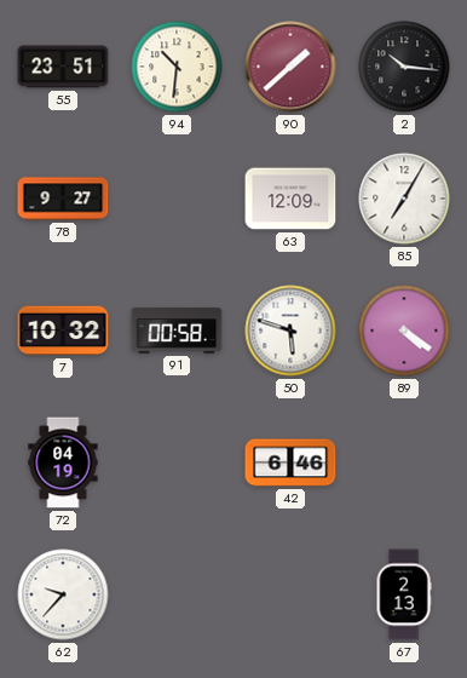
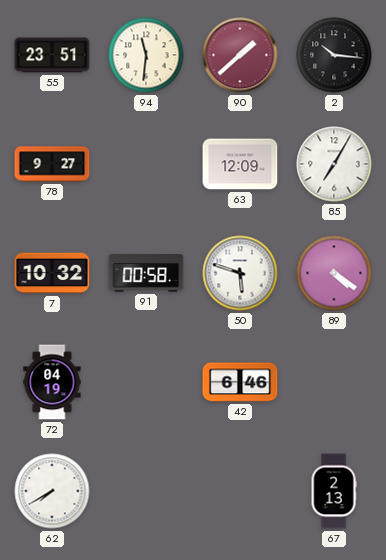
94: 10:31 -> 11:31 (146, 55)
62: 9:37 -> 7:40 (52, 491)
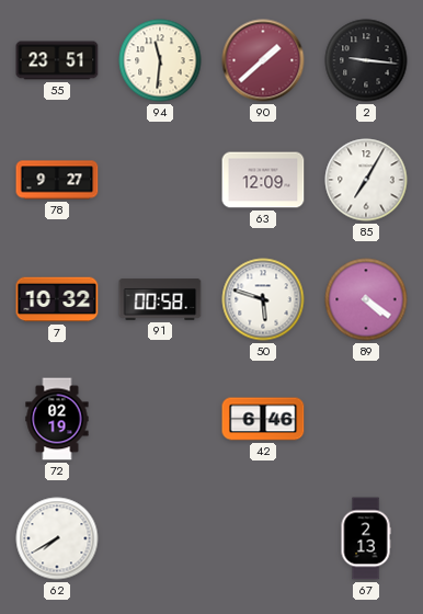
2: 10:16 -> 9:16 (366, 60)
72: 04:19 -> 02:19 (57, 419)
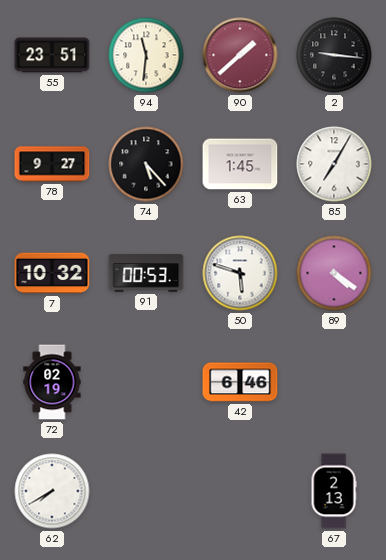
74: none -> 5:23 (146, 164)
63: 12:09 -> 1:45 (240, 164)
91: 00:58 -> 00:53 (146, 273)
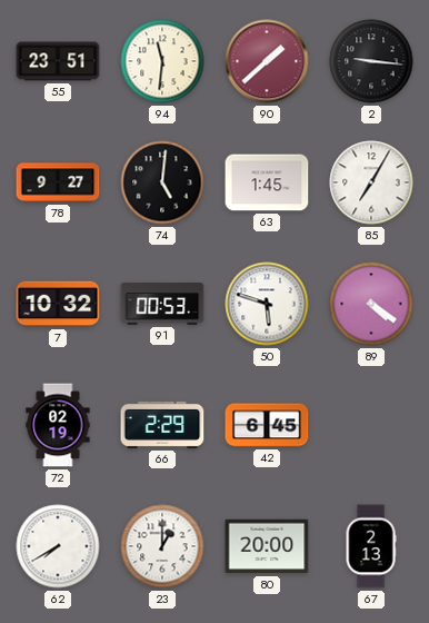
74: 5:23 -> 5:01 (162, 182)
66: none -> 2:29 (162, 425)
42: 6:46 -> 6:45 (267, 425)
23: none -> 1:00 (162, 546)
80: none -> 20:00 (267, 546)
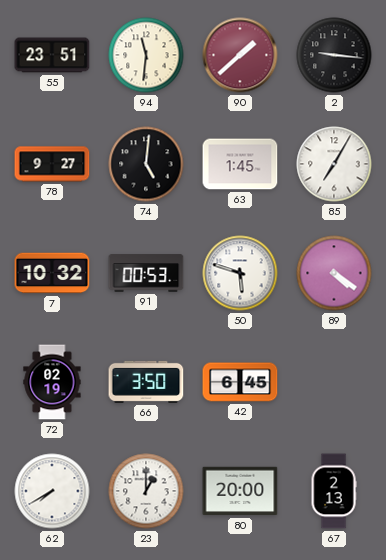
66: 2:29 -> 3:50 (146, 382)
